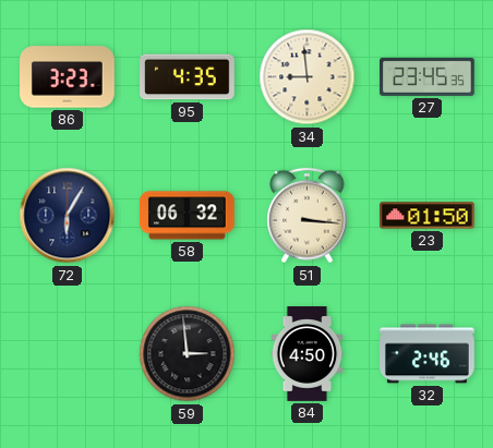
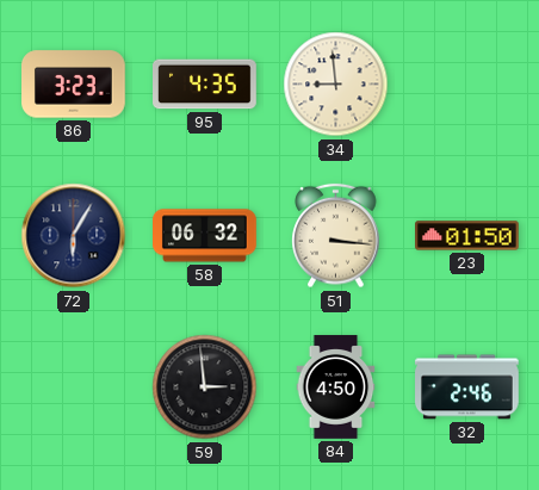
27: 23:45 -> none (428, 76)
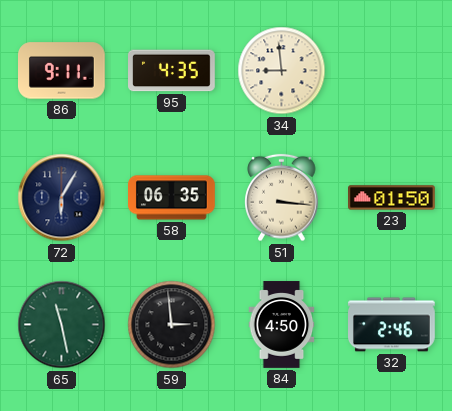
86: 3:23 -> 9:11 (62, 71)
58: 06:32 -> 06:35 (172, 198)
65: none -> 11:28 (62, 325)
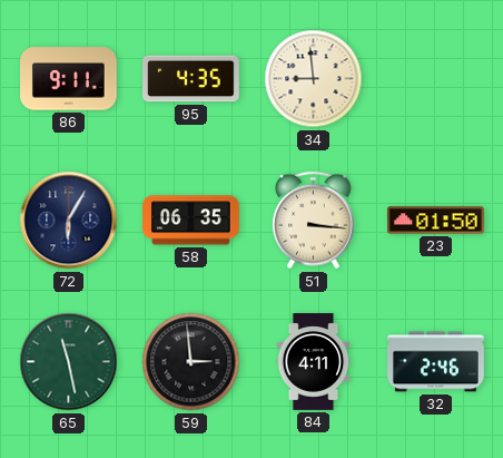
84: 4:50 -> 4:11 (314, 362)
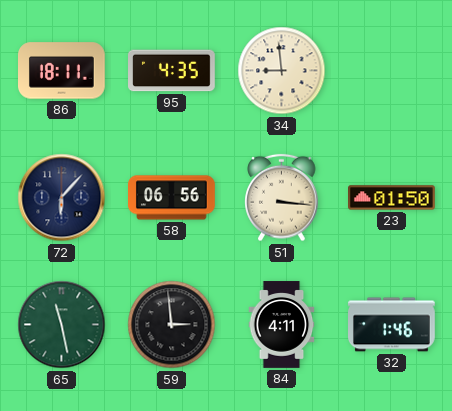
86: 9:11 -> 18:11 (62, 71)
72: 6:05 -> 6:07 (62, 198)
58: 06:35 -> 06:56 (172, 198)
32: 2:46 -> 1:46 (392, 325)
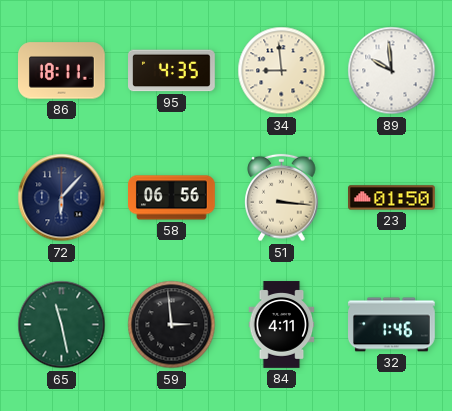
89: none -> 9:59 (392, 71)
